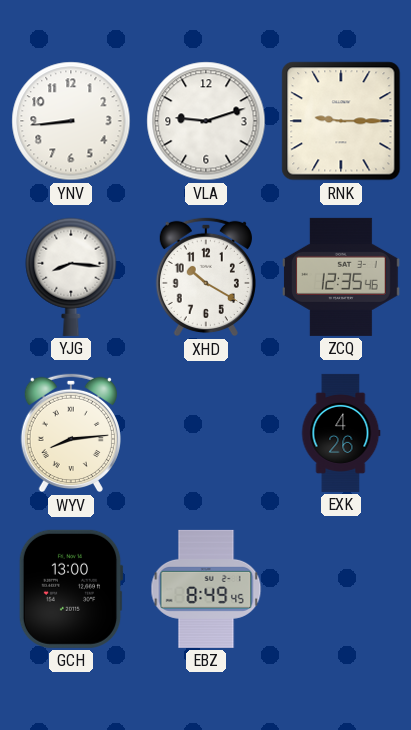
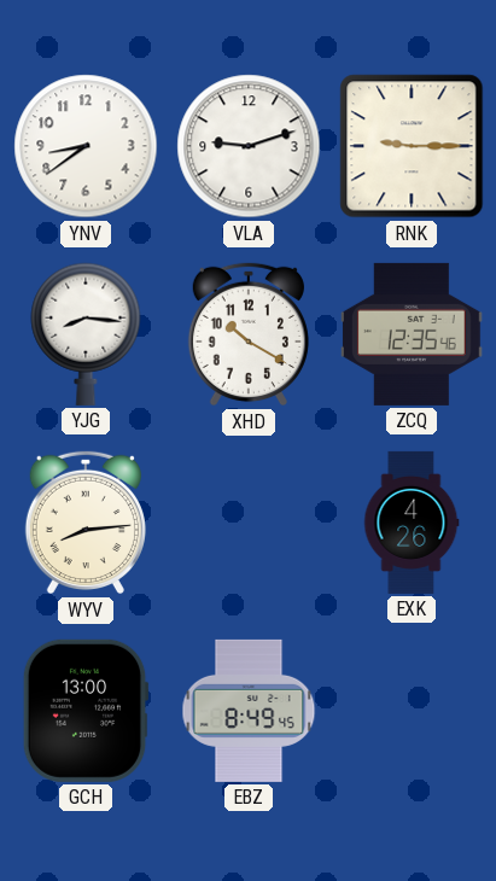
YNV: 8:44 -> 8:39 (86, 146)
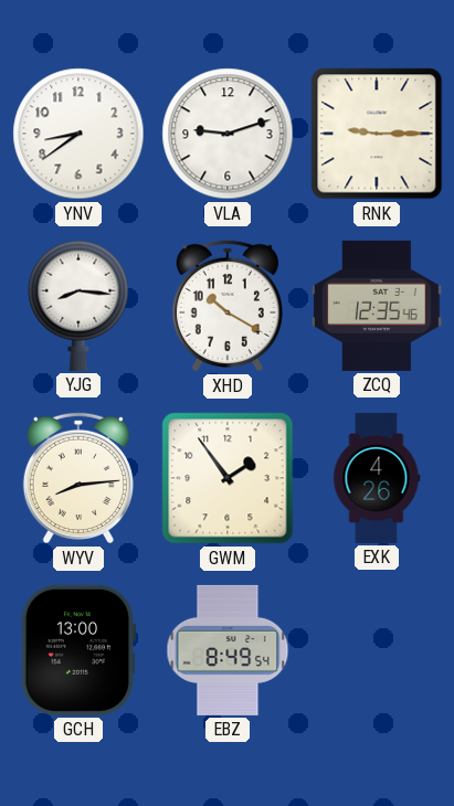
GWM: none -> 1:54 (228, 478)
EBZ: 8:49:45 -> 8:49:54 (228, 650)
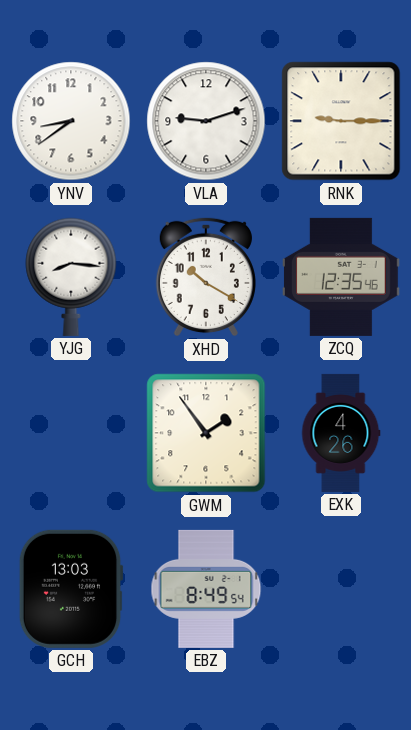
WYV: 8:14 -> none (78, 478)
GCH: 13:00 -> 13:03 (71, 589)
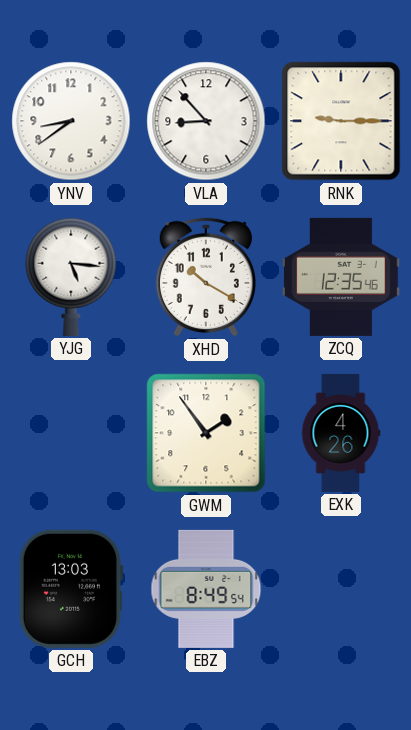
VLA: 9:12 -> 8:53 (206, 121)
YJG: 8:16 -> 5:16 (71, 277)
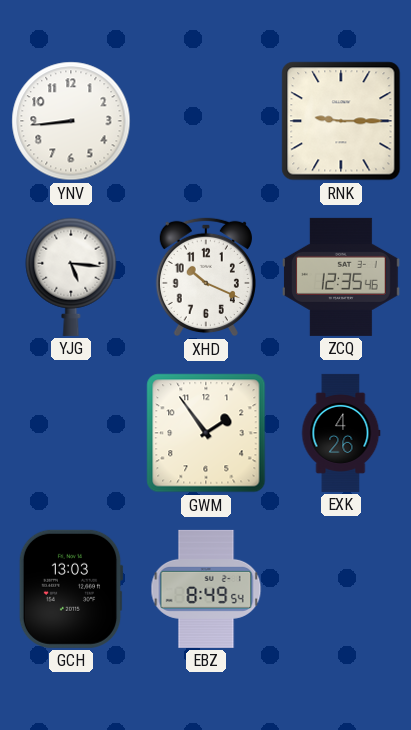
YNV: 8:39 -> 8:44 (71, 121)
VLA: 8:53 -> none (206, 121)
XHD: 10:20 -> 10:19 (206, 277)
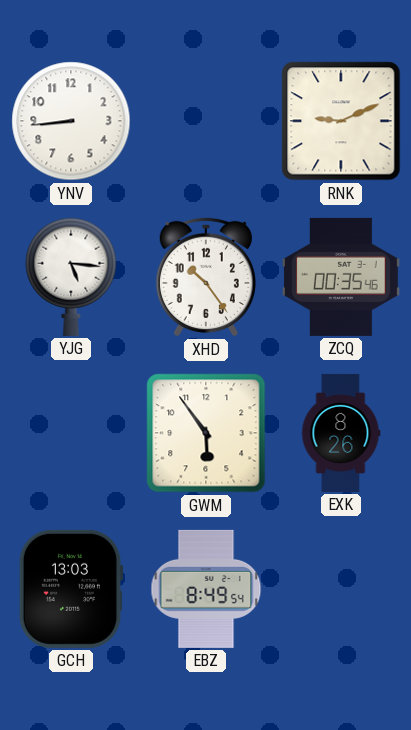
RNK: 9:15 -> 9:11 (341, 121)
XHD: 10:19 -> 10:24 (206, 277)
ZCQ: 12:35 -> 00:35 (342, 277)
GWM: 1:54 -> 5:54 (206, 433)
EXK: 4:26 -> 8:26 (341, 433)
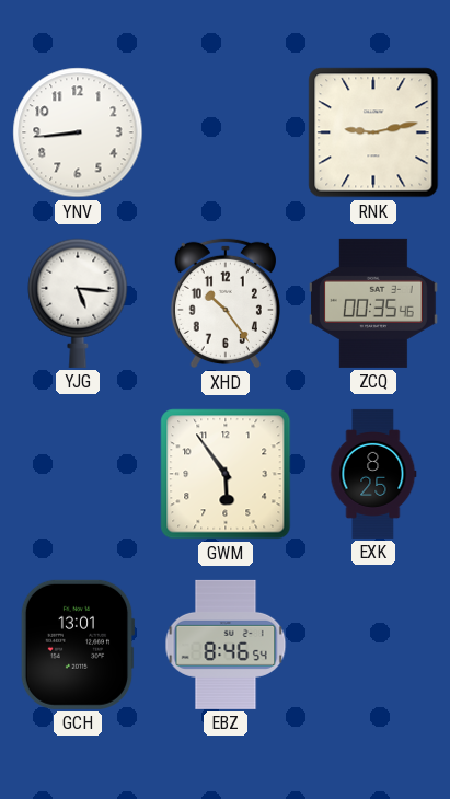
RNK: 9:11 -> 9:13 (373, 132)
EXK: 8:26 -> 8:25 (373, 474)
GCH: 13:03 -> 13:01 (78, 645)
EBZ: 8:49 -> 8:46 (226, 645)
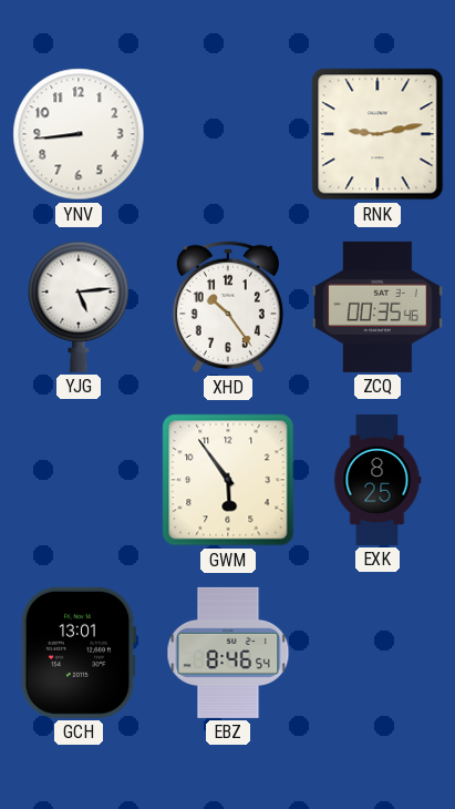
YJG: 5:16 -> 5:14 (79, 307)
